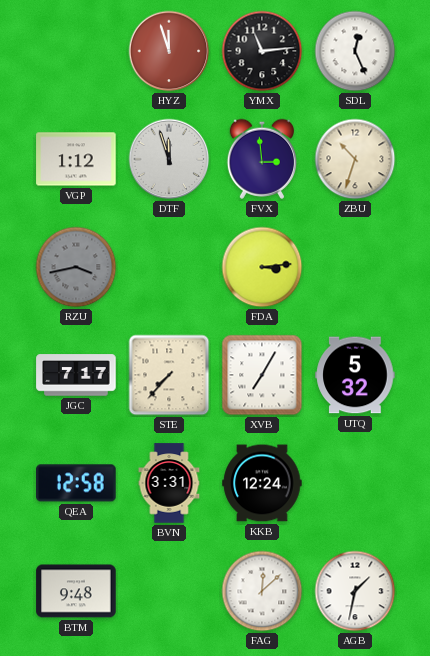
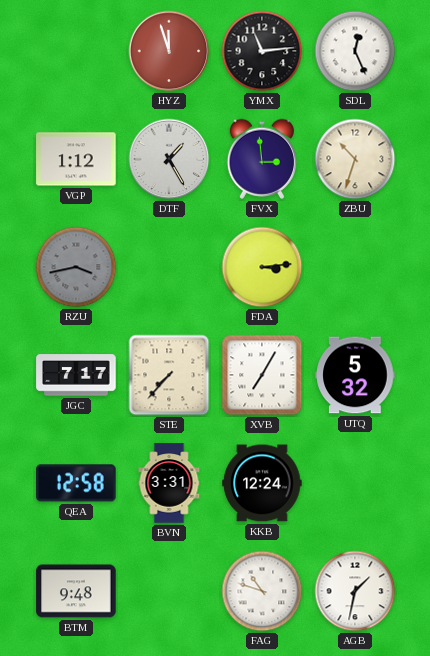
DTF: 11:57 -> 1:25 (169, 159)
FAG: 12:08 -> 10:48 (262, 591)
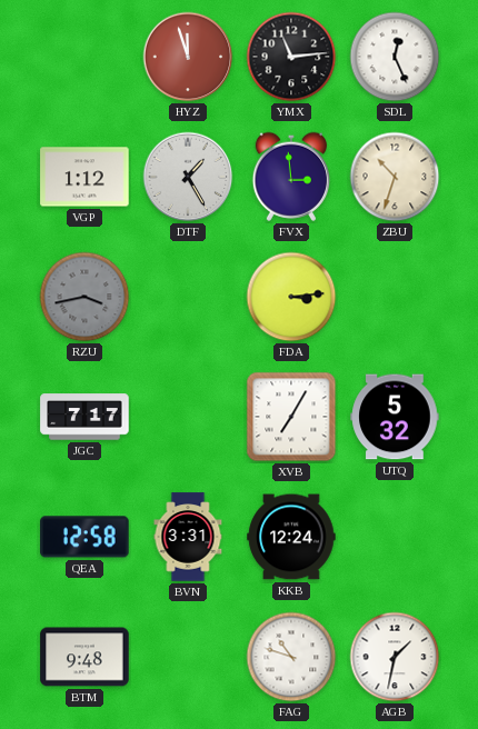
STE: 7:37 -> none (169, 375)
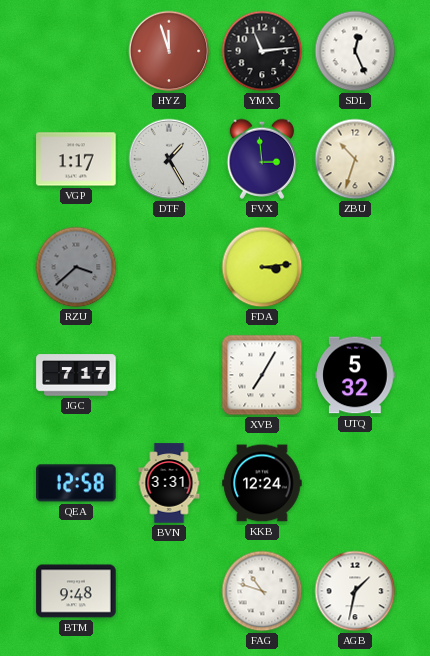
VGP: 1:12 -> 1:17 (76, 159)
RZU: 3:43 -> 3:38 (76, 267)
